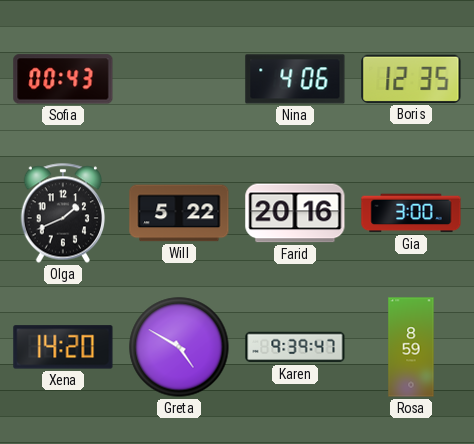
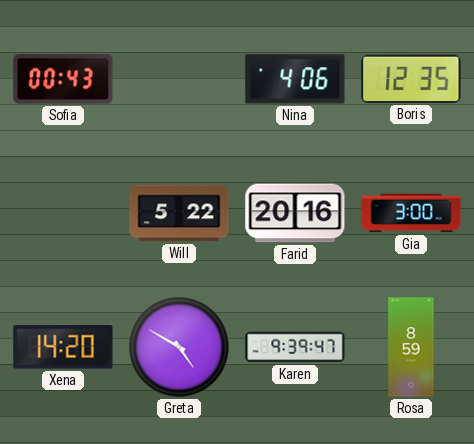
Olga: 1:41 -> none (63, 213)
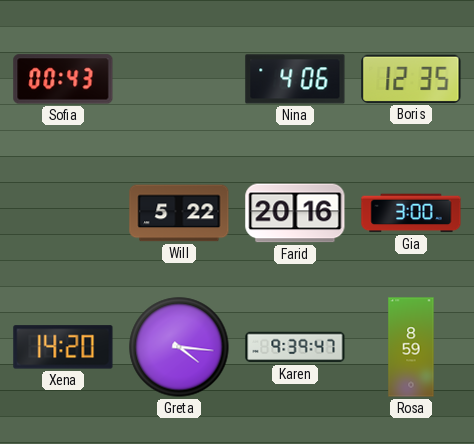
Greta: 4:50 -> 4:16 (179, 347)
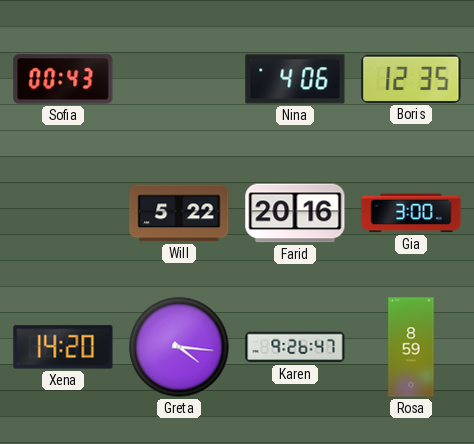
Karen: 9:39 -> 9:26 (295, 347)
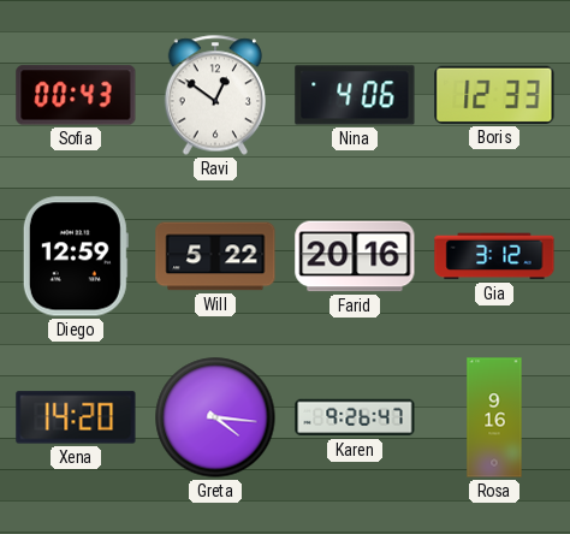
Ravi: none -> 12:51 (215, 95)
Boris: 12:35 -> 12:33 (494, 95)
Diego: none -> 12:59 (76, 256)
Gia: 3:00 -> 3:12 (494, 256)
Rosa: 8:59 -> 9:16 (494, 417)
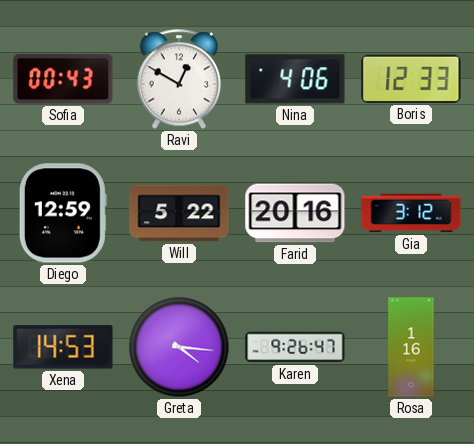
Ravi: 12:51 -> 12:50 (179, 79)
Xena: 14:20 -> 14:53 (63, 347)
Rosa: 9:16 -> 1:16 (411, 347)
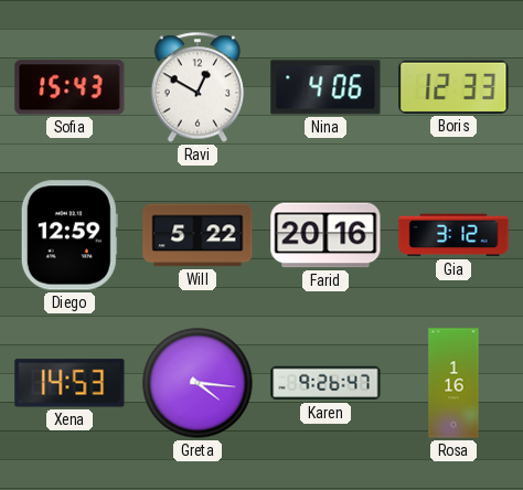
Sofia: 00:43 -> 15:43 (70, 87)
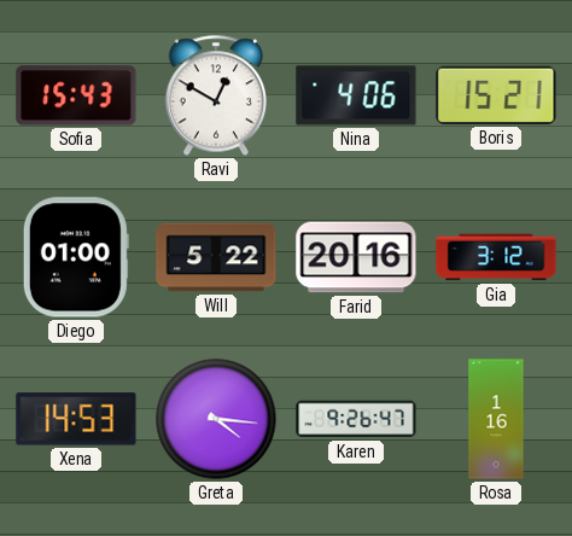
Boris: 12:33 -> 15:21 (496, 95)
Diego: 12:59 -> 01:00 (76, 257)
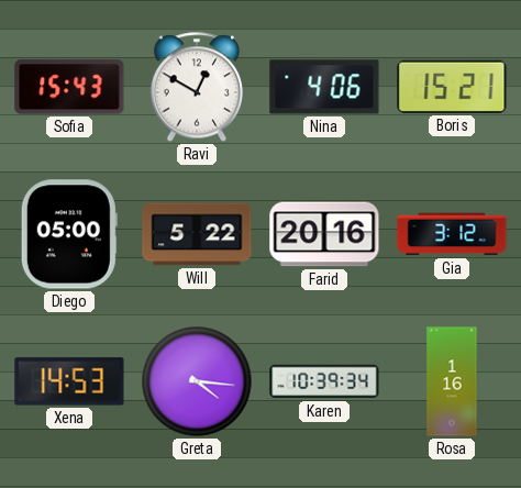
Diego: 01:00 -> 05:00 (69, 234)
Karen: 9:26 -> 10:39 (324, 381)
